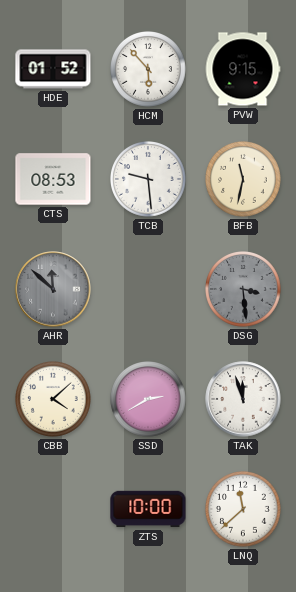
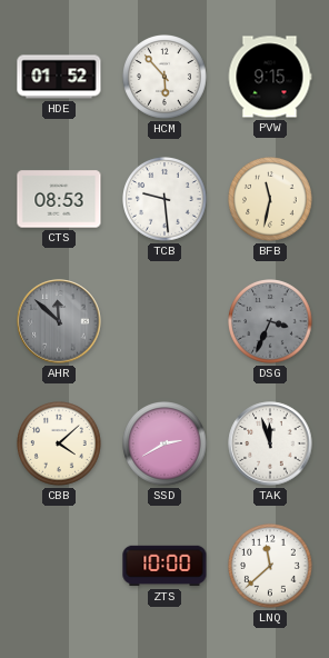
DSG: 3:29 -> 3:34 (271, 322)
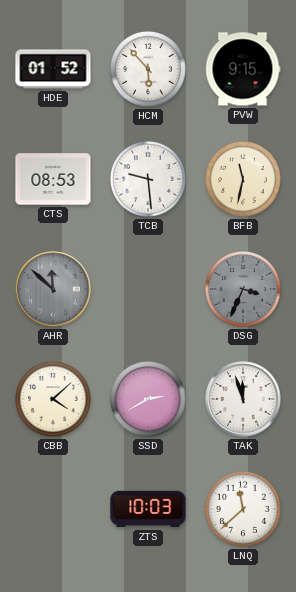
ZTS: 10:00 -> 10:03 (148, 509)
